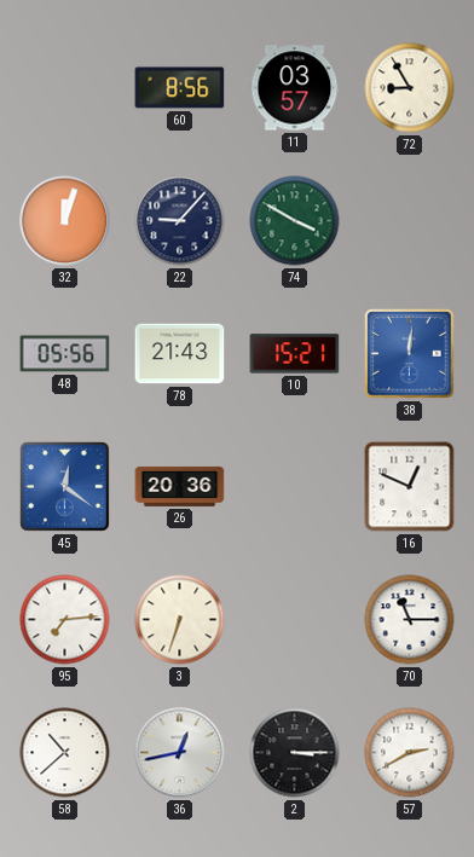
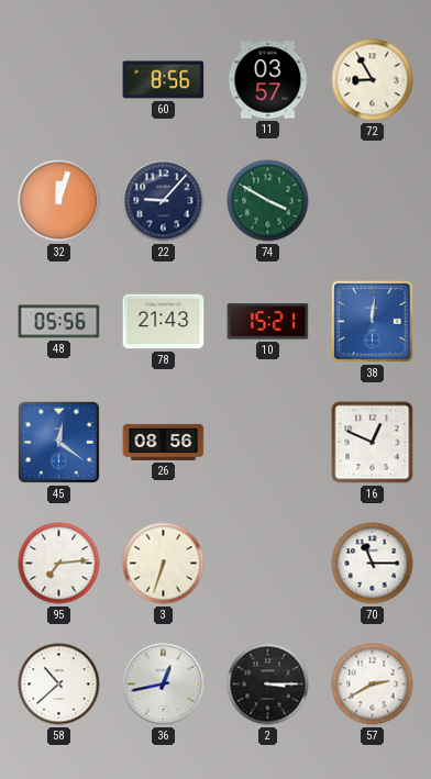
26: 20:36 -> 08:56 (164, 442)
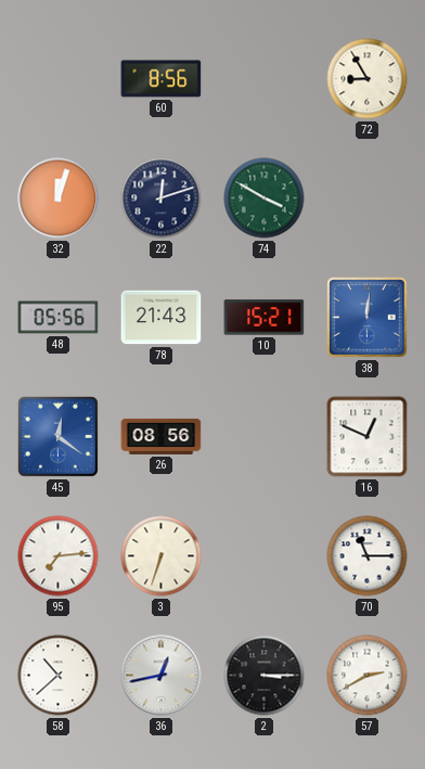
11: 03:57 -> none (268, 80)
22: 9:07 -> 12:12 (162, 198)
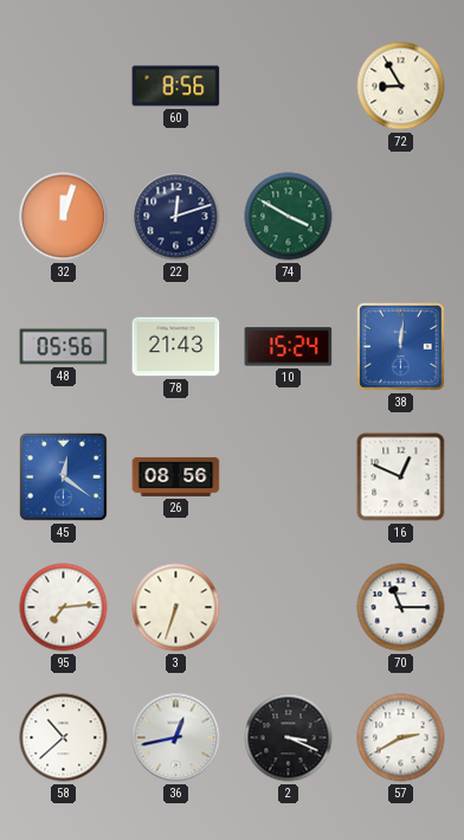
10: 15:21 -> 15:24 (289, 347)
2: 3:15 -> 3:19 (289, 738)
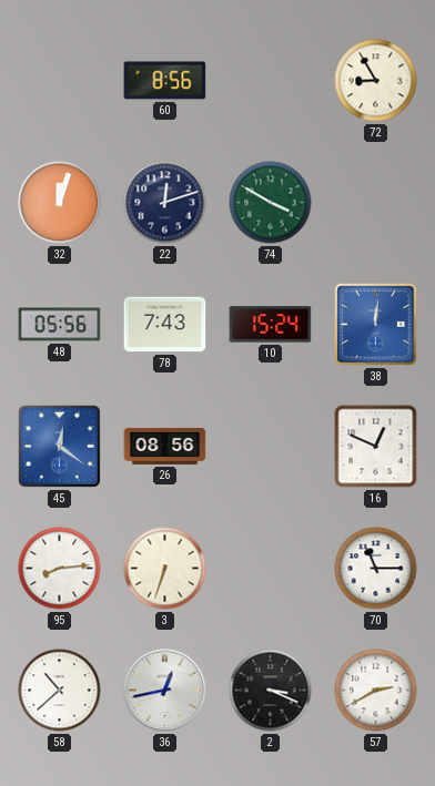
78: 21:43 -> 7:43 (165, 325)
95: 7:14 -> 8:14 (60, 569)
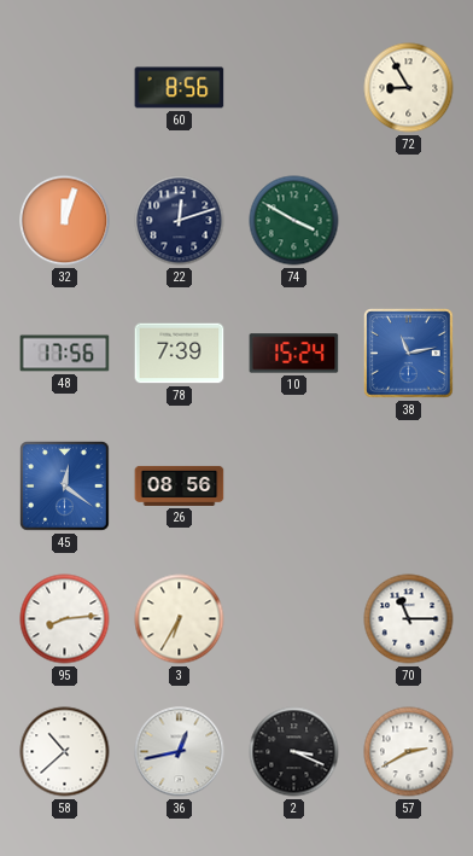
48: 05:56 -> 17:56 (65, 354)
78: 7:43 -> 7:39 (180, 354)
38: 12:01 -> 11:13 (409, 354)
16: 12:49 -> none (376, 447)
3: 6:33 -> 6:35 (180, 619)
